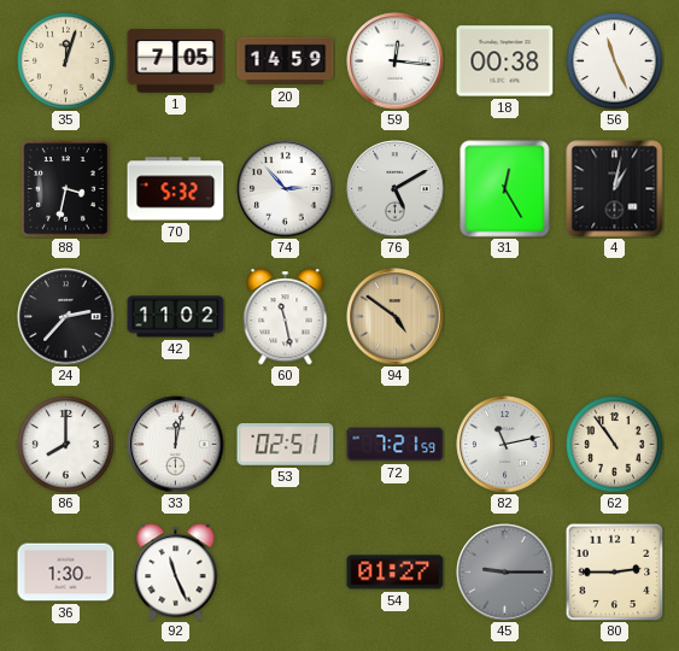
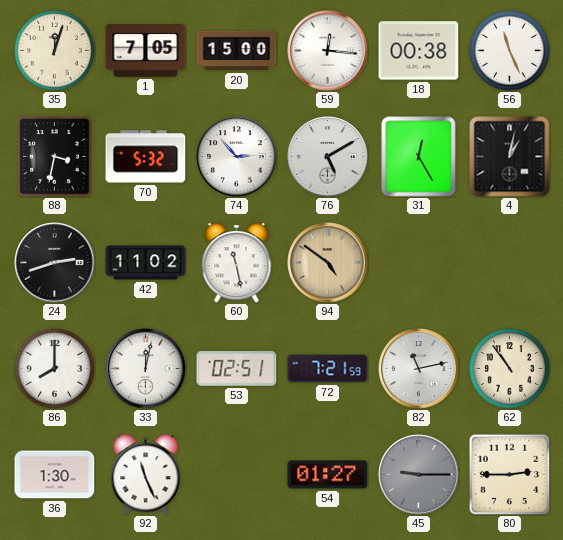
20: 14:59 -> 15:00 (237, 51)
24: 2:37 -> 2:42 (55, 263)
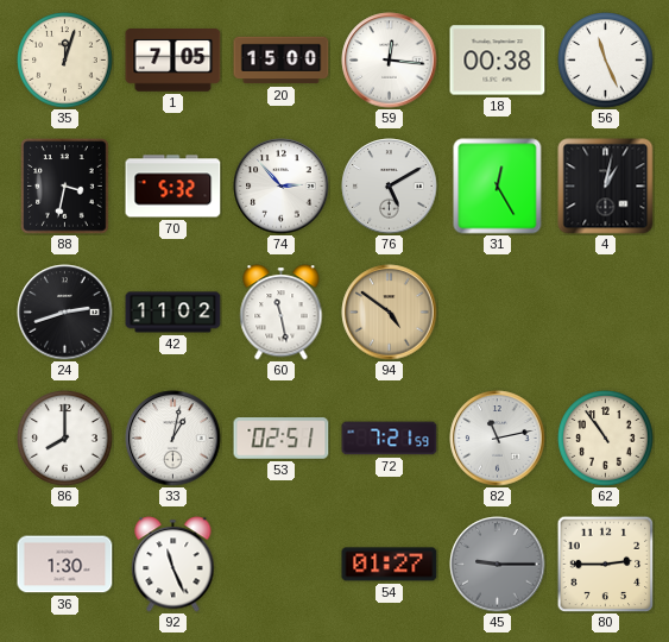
33: 12:02 -> 1:02 (173, 439)
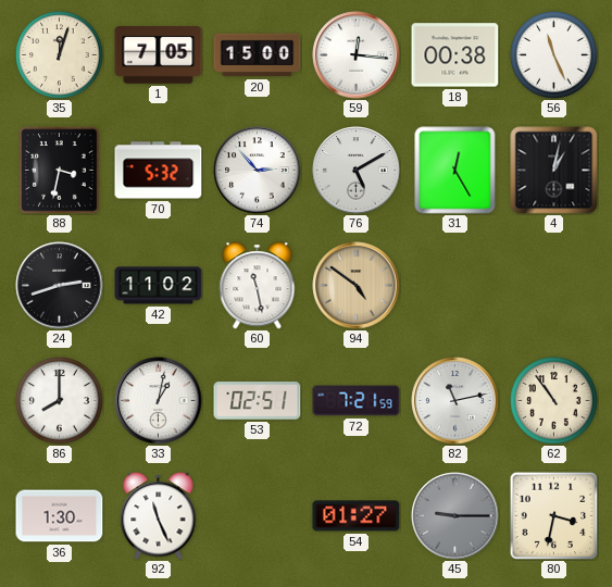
80: 2:45 -> 3:32 (553, 515)
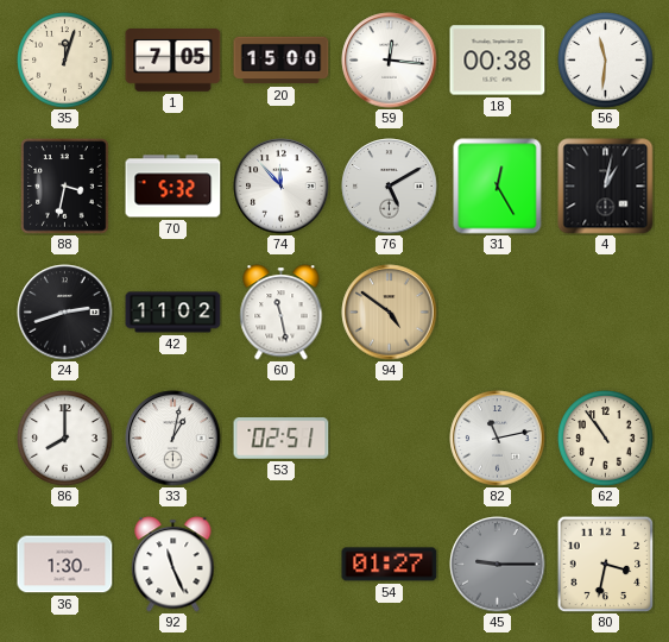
56: 11:26 -> 11:31 (606, 61)
74: 2:53 -> 11:53 (282, 187)
72: 7:21 -> none (357, 401)
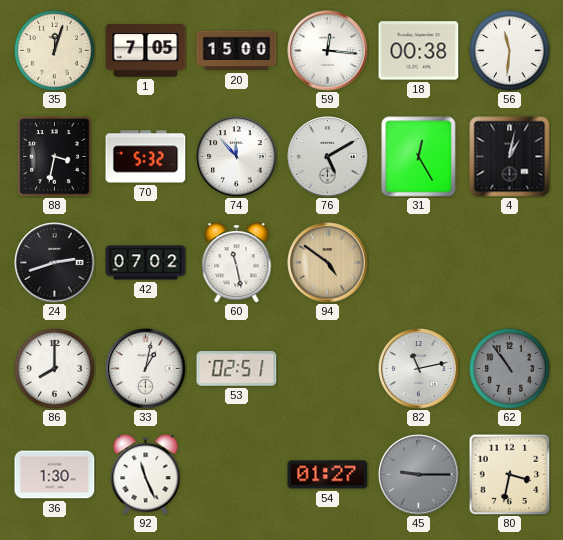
42: 11:02 -> 07:02 (146, 263)
62 dial: cream -> grey (510, 369)
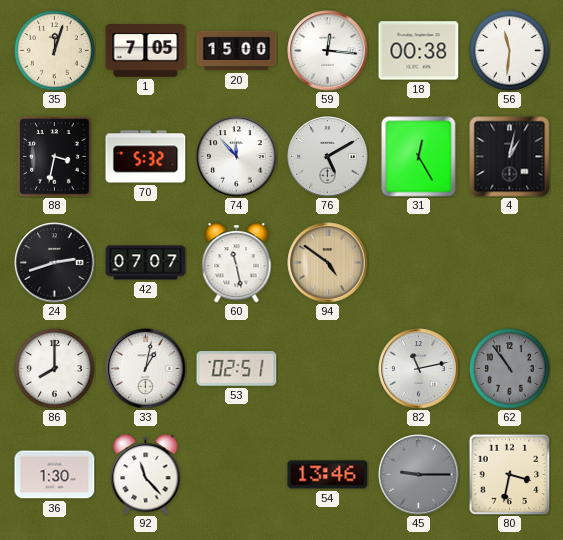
42: 07:02 -> 07:07 (146, 263)
92: 11:26 -> 11:23 (146, 475)
54: 01:27 -> 13:46 (328, 475)
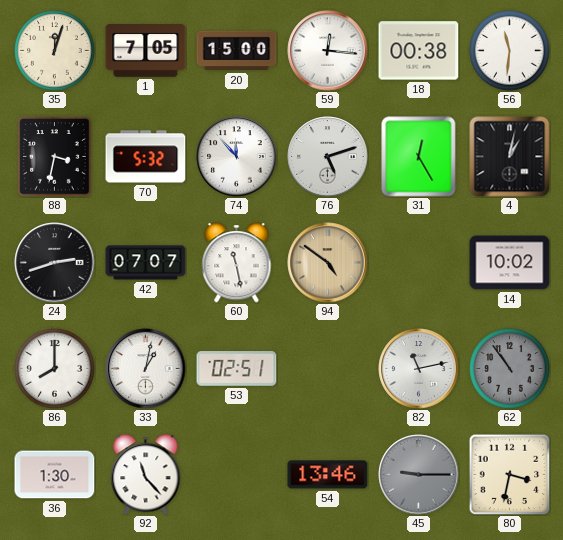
76: 5:10 -> 5:12 (328, 157)
14: none -> 10:02 (510, 263)
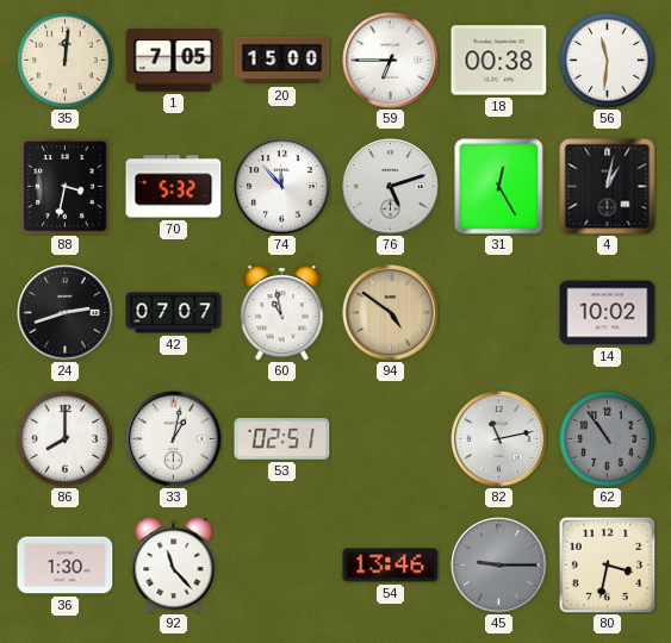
35: 12:03 -> 12:01 (66, 61)
59: 12:16 -> 6:45 (391, 61)
60: 11:28 -> 10:58 (282, 313)
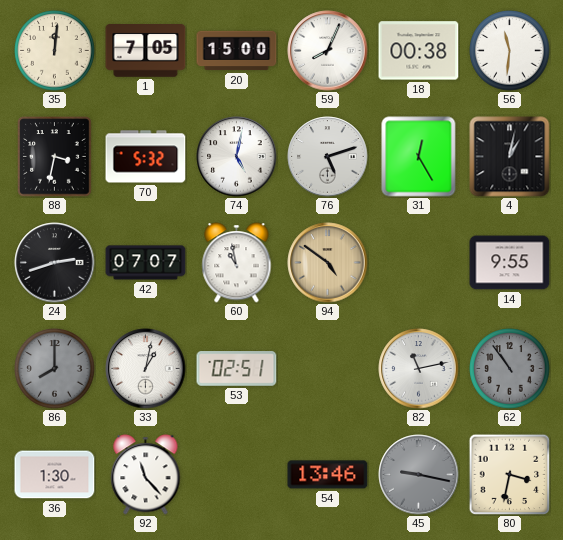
59: 6:45 -> 8:04 (328, 51)
74: 11:53 -> 5:02 (237, 157)
14: 10:02 -> 9:55 (510, 263)
86 dial: white -> grey (55, 369)
45: 9:15 -> 9:17 (419, 475)
